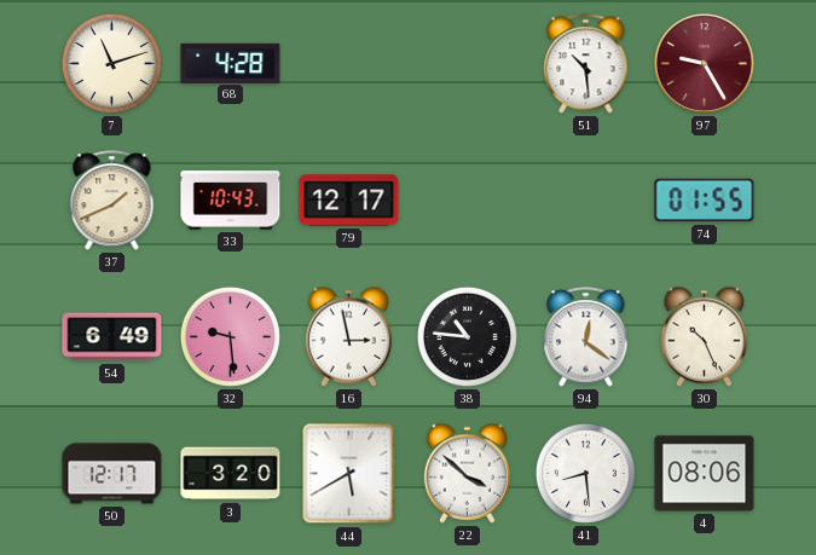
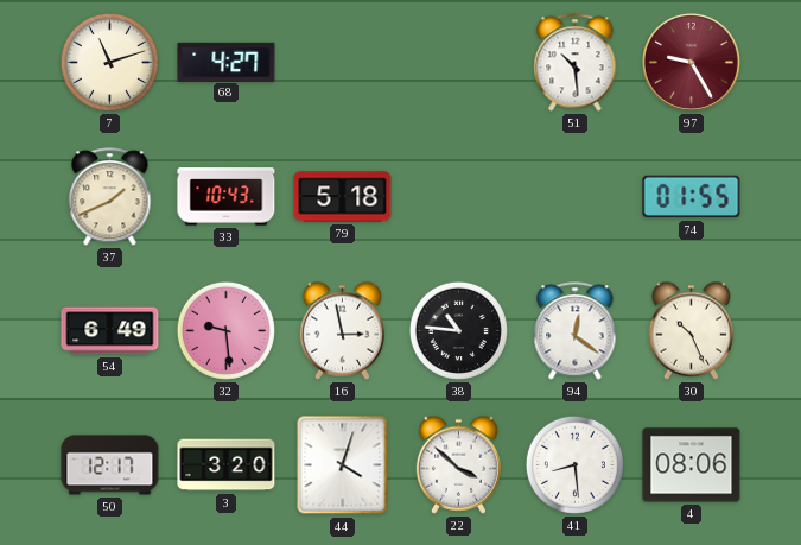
68: 4:28 -> 4:27 (227, 62)
79: 12:17 -> 5:18 (343, 197)
44: 5:40 -> 4:03 (343, 465)
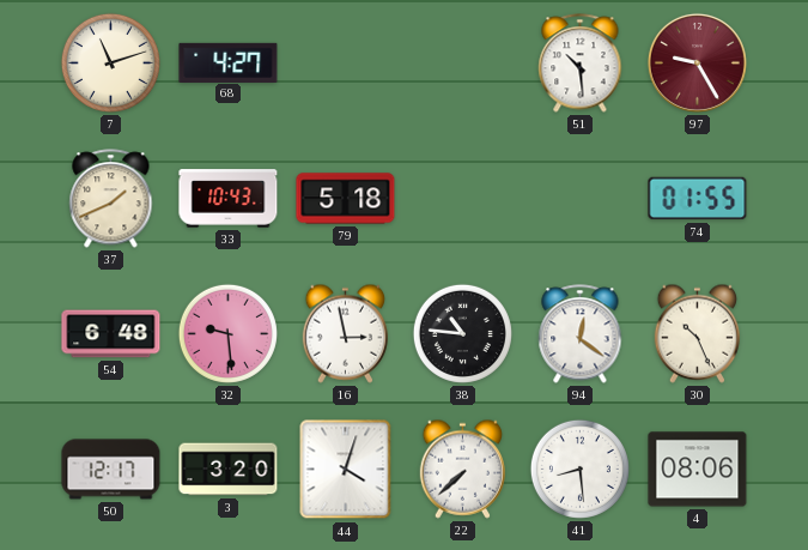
54: 6:49 -> 6:48 (111, 334)
22: 3:52 -> 7:38 (462, 469)
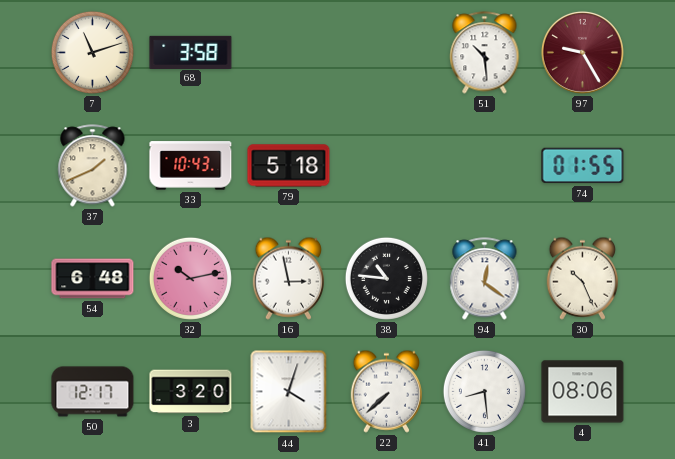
68: 4:27 -> 3:58 (191, 52)
32: 9:29 -> 10:13 (190, 278)
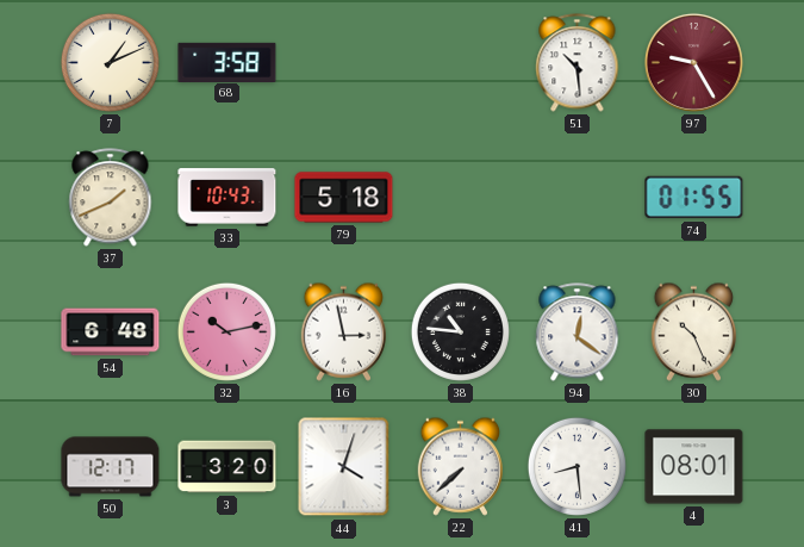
7: 11:12 -> 1:11 (110, 62)
4: 08:06 -> 08:01 (694, 467)
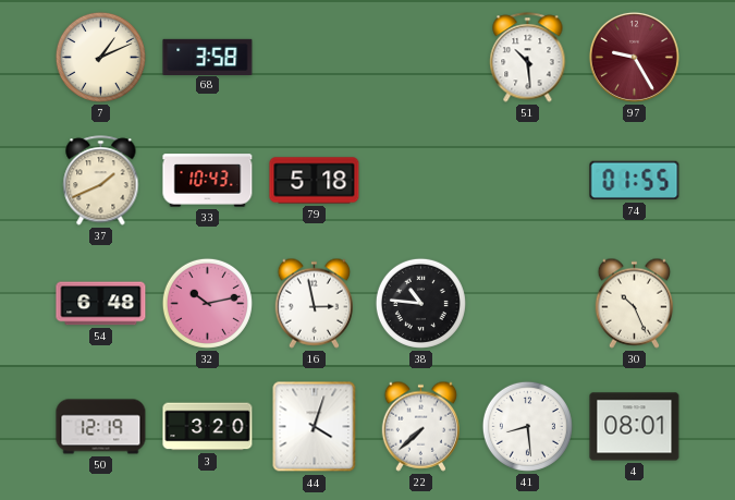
94: 12:21 -> none (578, 332)
50: 12:17 -> 12:19 (101, 427)
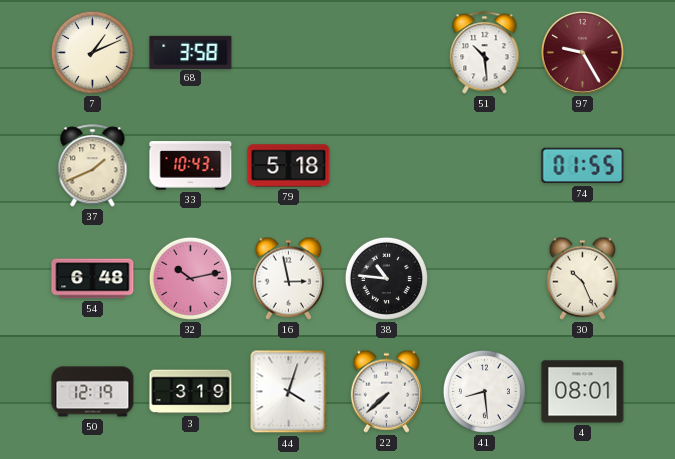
3: 3:20 -> 3:19 (191, 392)
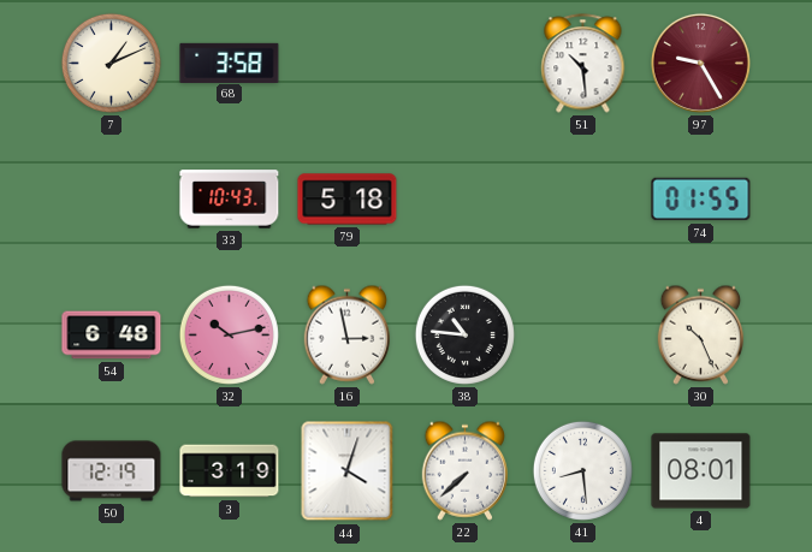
37: 1:41 -> none (93, 166)
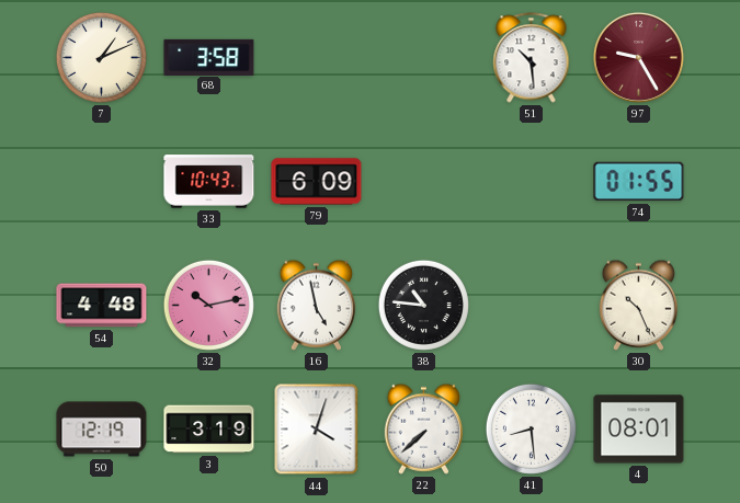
79: 5:18 -> 6:09 (317, 182)
54: 6:48 -> 4:48 (102, 306)
16: 2:58 -> 4:58 (316, 305)
